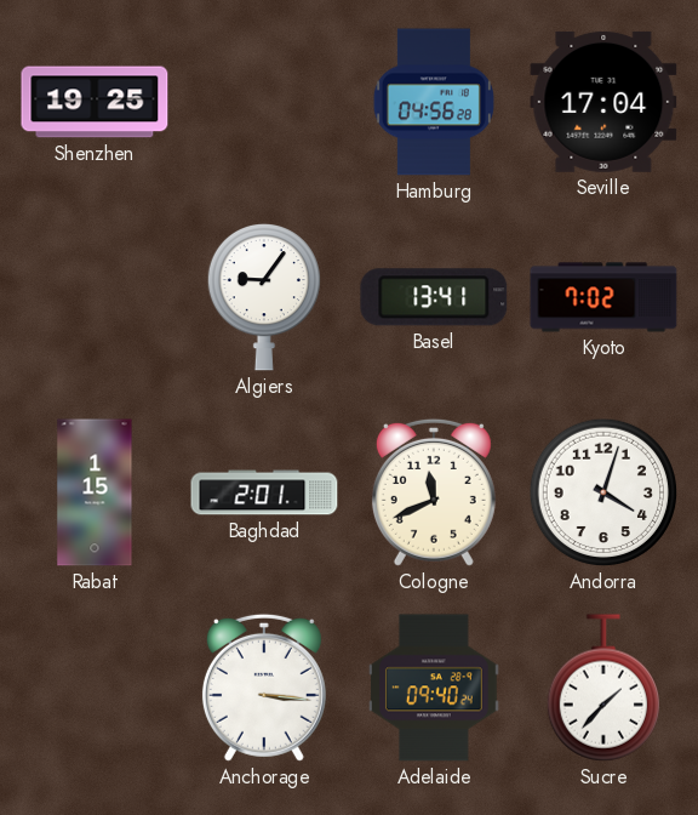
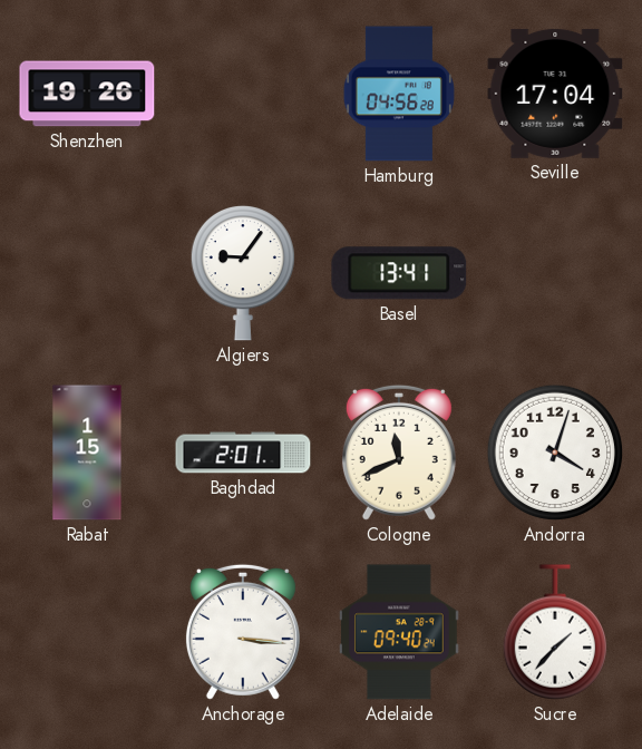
Shenzhen: 19:25 -> 19:26 (87, 94)
Kyoto: 7:02 -> none (603, 297)
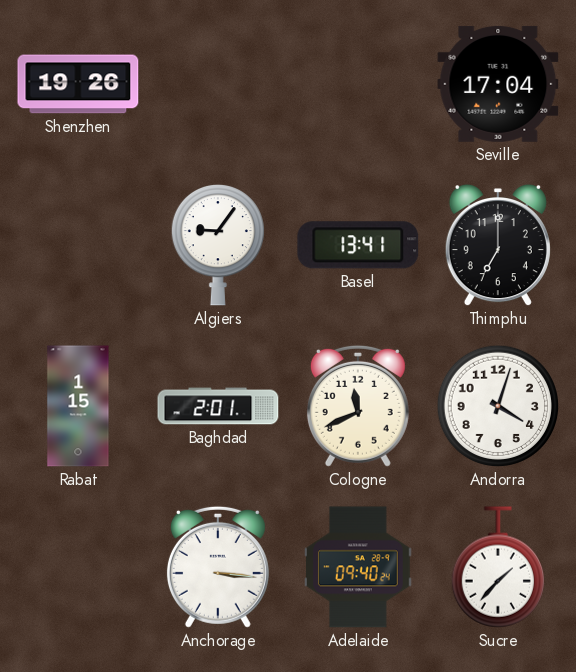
Hamburg: 04:56 -> none (399, 94)
Thimphu: none -> 7:00 (498, 246)
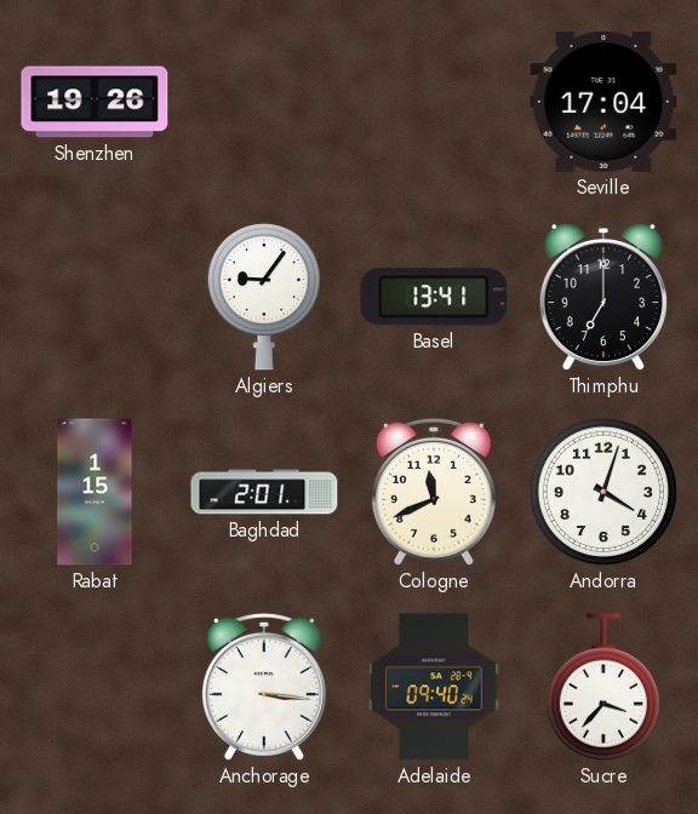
Sucre: 1:37 -> 3:37 (602, 687)
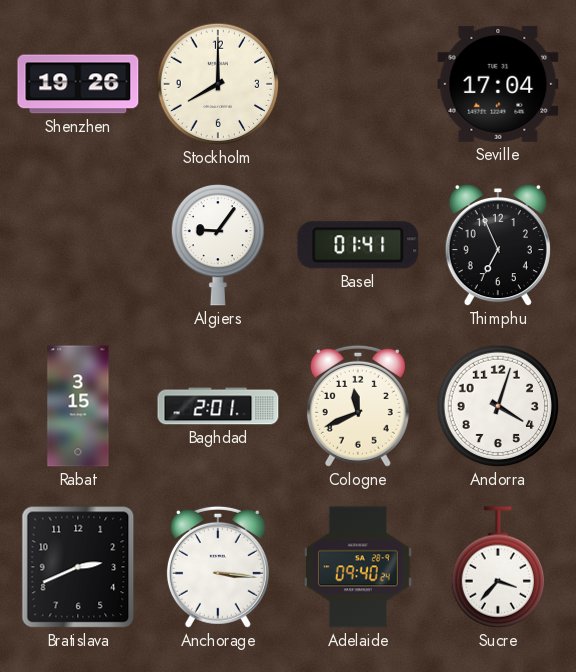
Stockholm: none -> 8:00 (218, 84)
Basel: 13:41 -> 01:41 (358, 245)
Thimphu: 7:00 -> 6:56 (498, 246)
Rabat: 1:15 -> 3:15 (78, 406)
Bratislava: none -> 2:41 (78, 567)
